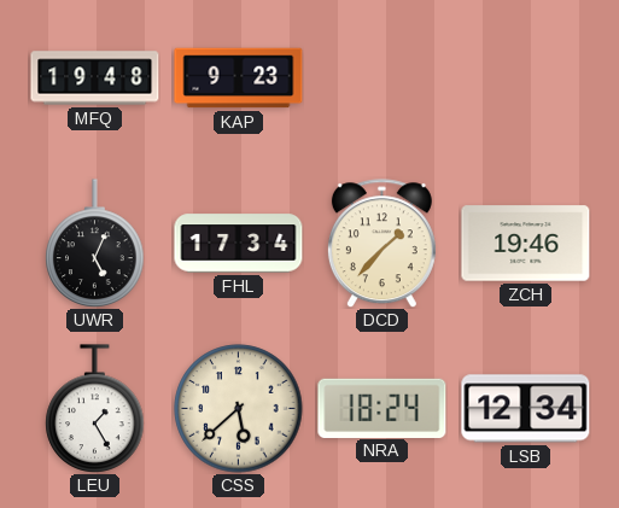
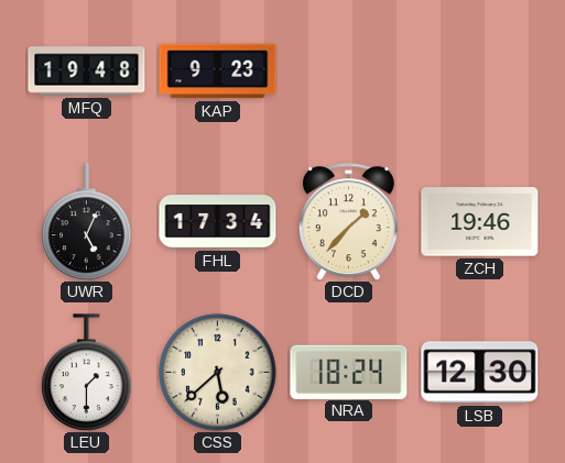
LEU: 1:25 -> 1:30 (87, 373)
LSB: 12:34 -> 12:30 (480, 373)
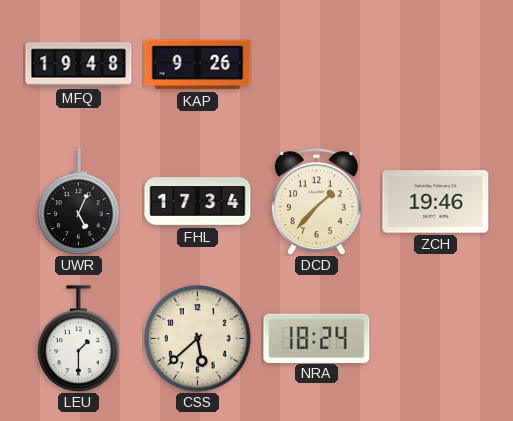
KAP: 9:23 -> 9:26 (198, 65)
LSB: 12:30 -> none (480, 373)
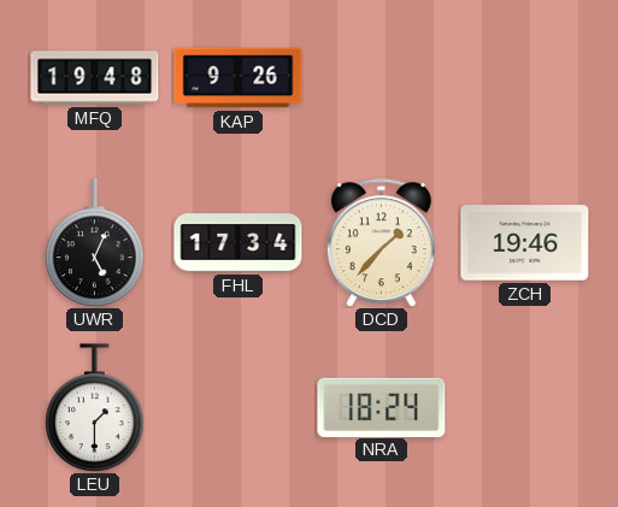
CSS: 5:38 -> none (198, 339)
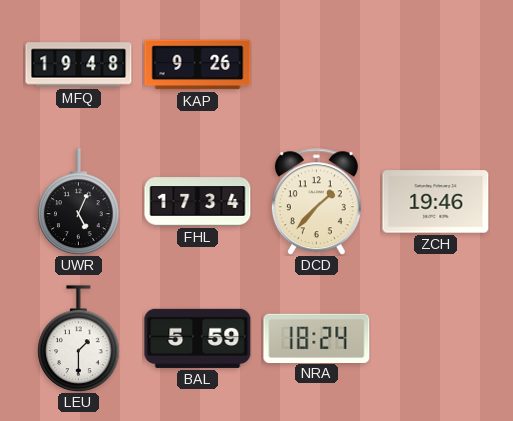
BAL: none -> 5:59 (198, 338)
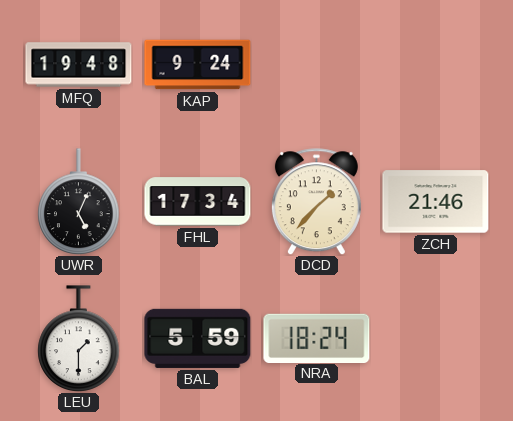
KAP: 9:26 -> 9:24 (198, 65)
ZCH: 19:46 -> 21:46 (436, 202)
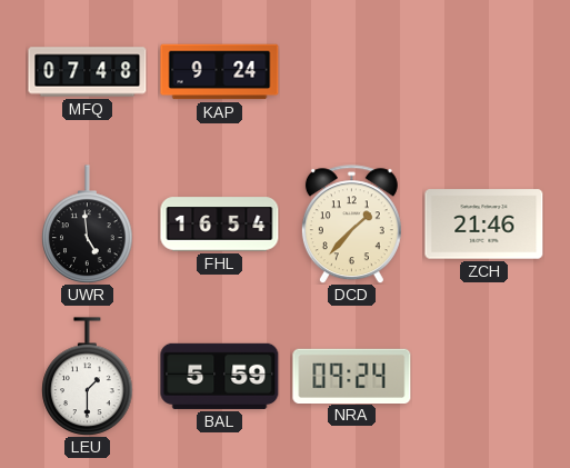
MFQ: 19:48 -> 07:48 (88, 72)
UWR: 5:04 -> 4:59 (88, 225)
FHL: 17:34 -> 16:54 (220, 225)
NRA: 18:24 -> 09:24 (352, 376)
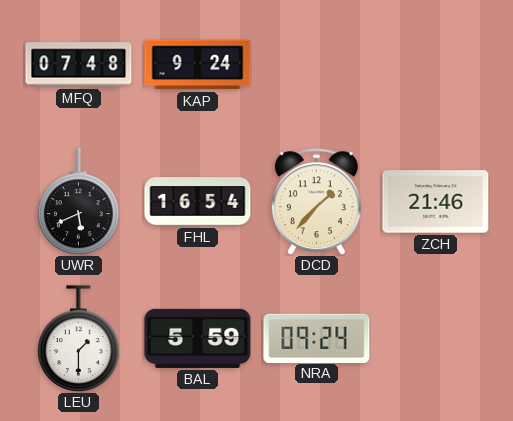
UWR: 4:59 -> 5:41 (79, 202)
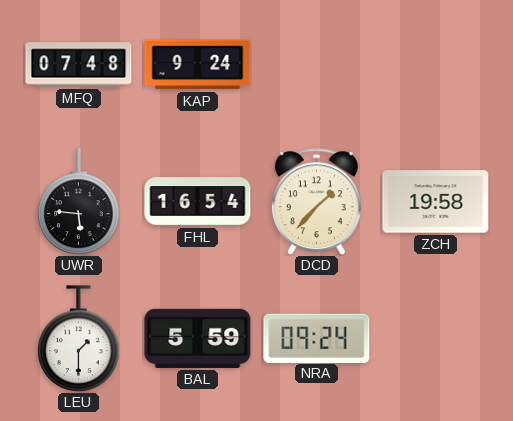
UWR: 5:41 -> 5:46 (79, 202)
ZCH: 21:46 -> 19:58 (436, 202)
